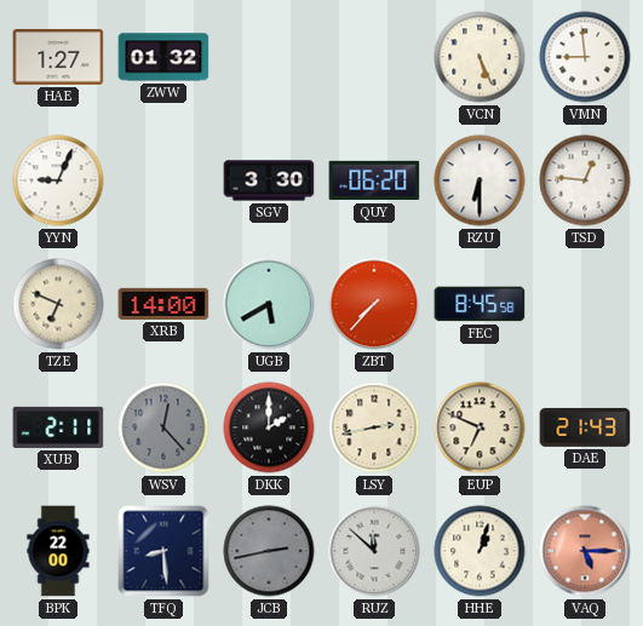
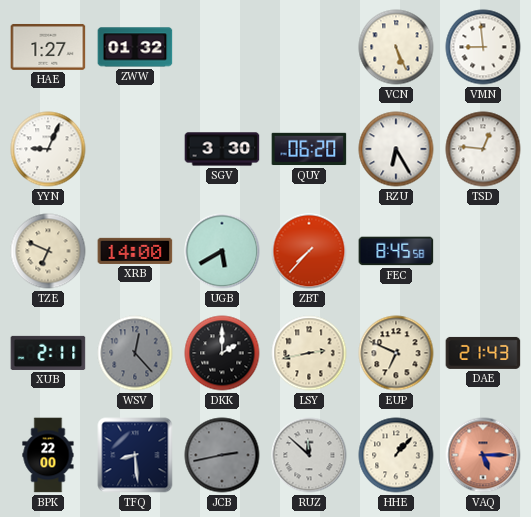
RZU: 6:30 -> 6:25 (396, 149)
HHE: 1:03 -> 1:07 (396, 455)
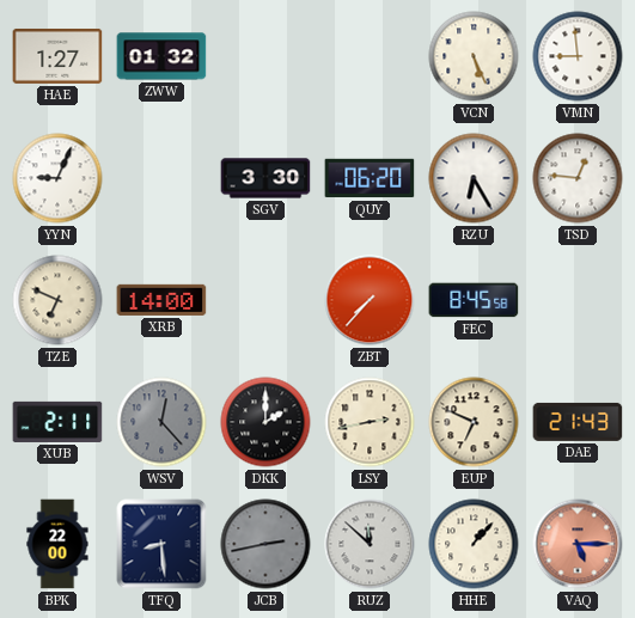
UGB: 5:40 -> none (222, 251)
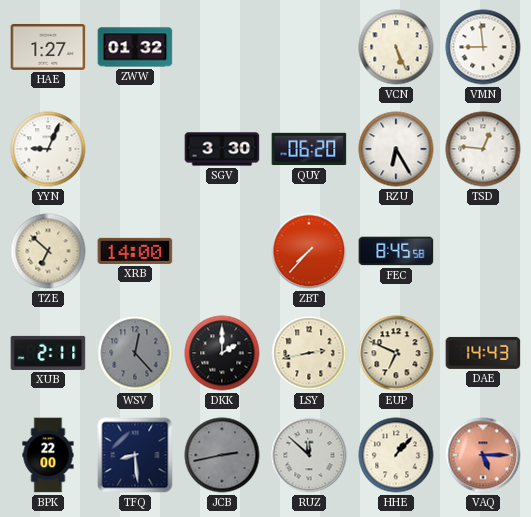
TZE: 6:49 -> 6:52 (48, 251)
DAE: 21:43 -> 14:43 (483, 353)
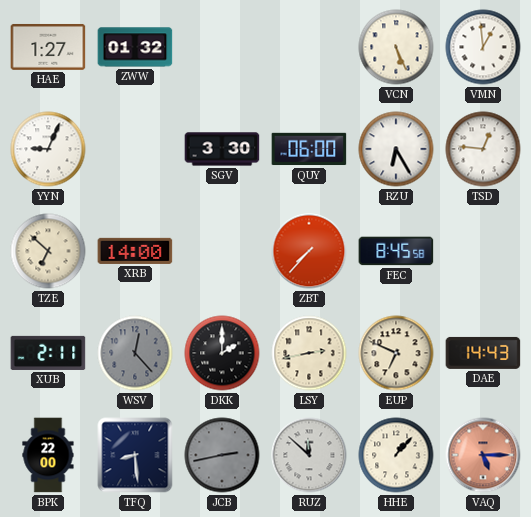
VMN: 8:59 -> 12:59 (483, 47)
QUY: 06:20 -> 06:00 (309, 149)
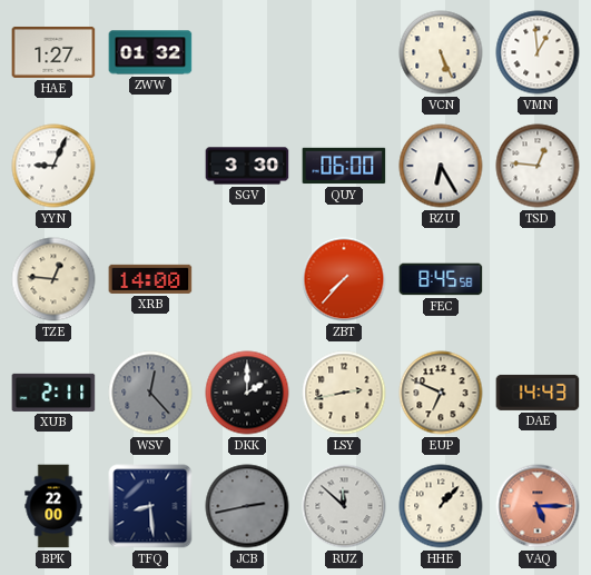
TZE: 6:52 -> 12:46 (53, 279)
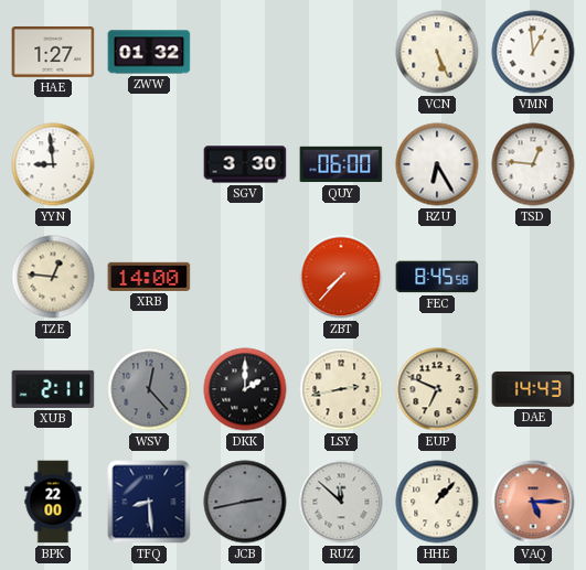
YYN: 9:04 -> 8:59 (53, 164)
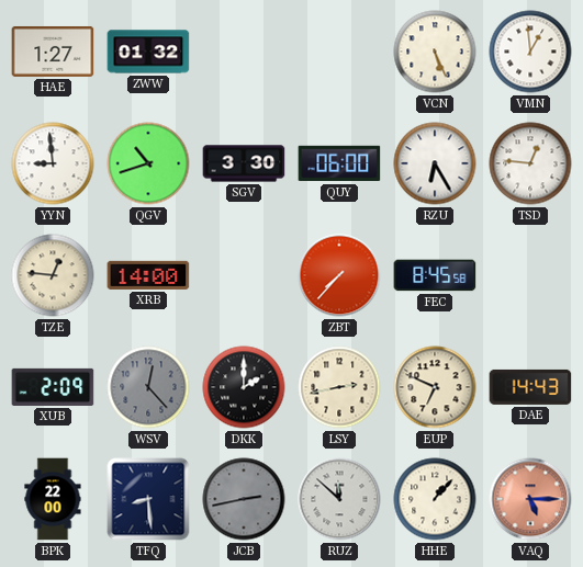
QGV: none -> 10:42 (148, 163)
XUB: 2:11 -> 2:09 (53, 387)
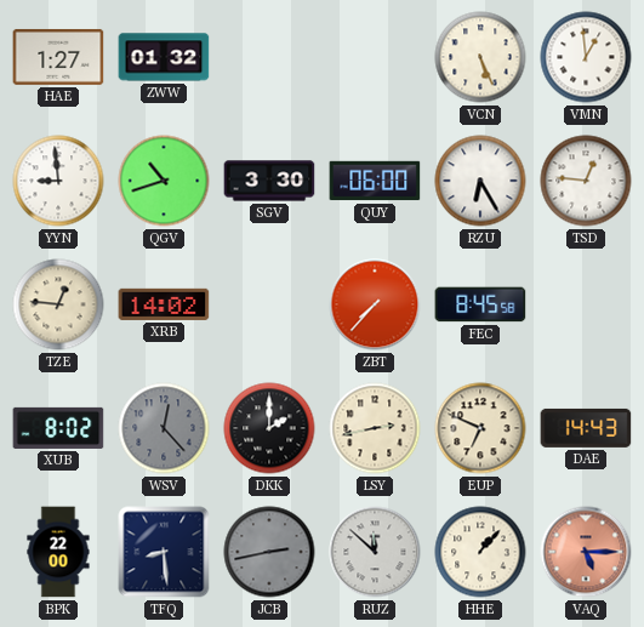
XRB: 14:00 -> 14:02 (164, 304)
XUB: 2:09 -> 8:02 (58, 428)
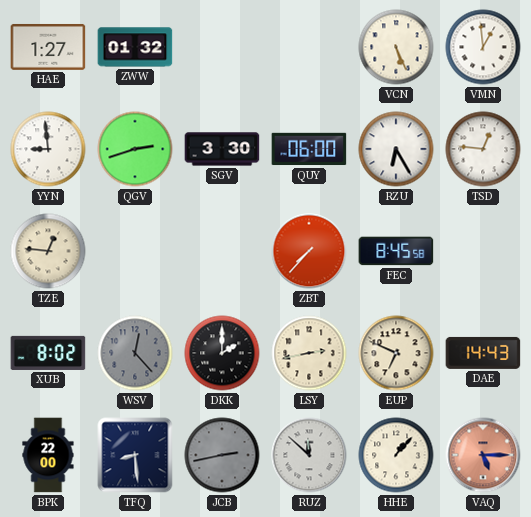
QGV: 10:42 -> 2:42 (135, 149)
XRB: 14:02 -> none (164, 304)
